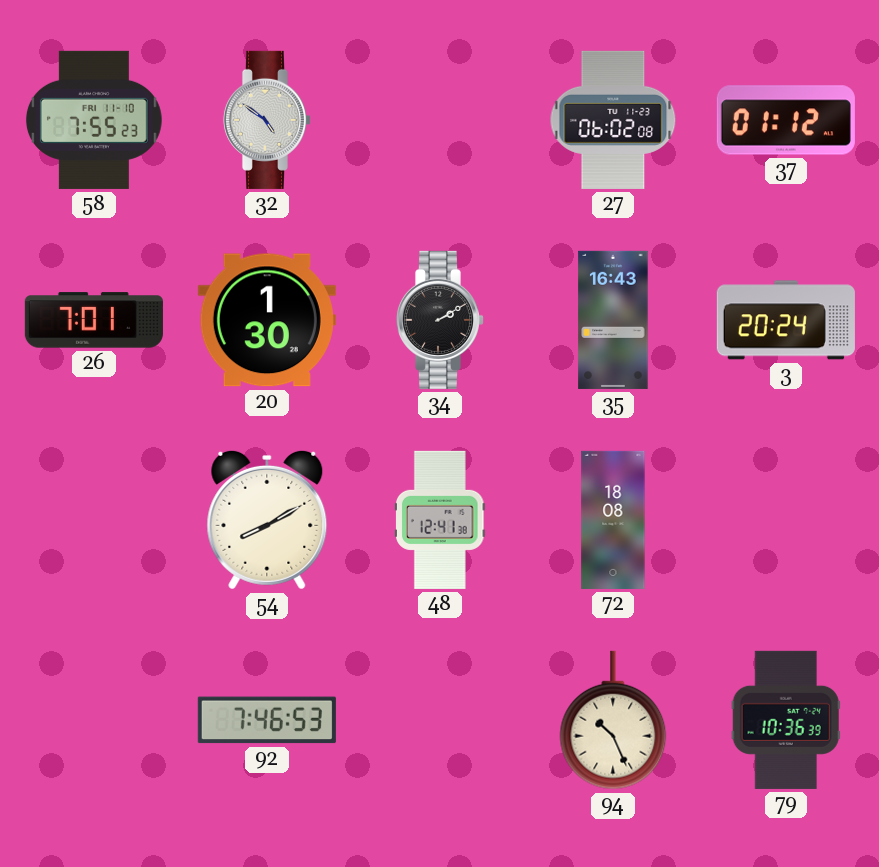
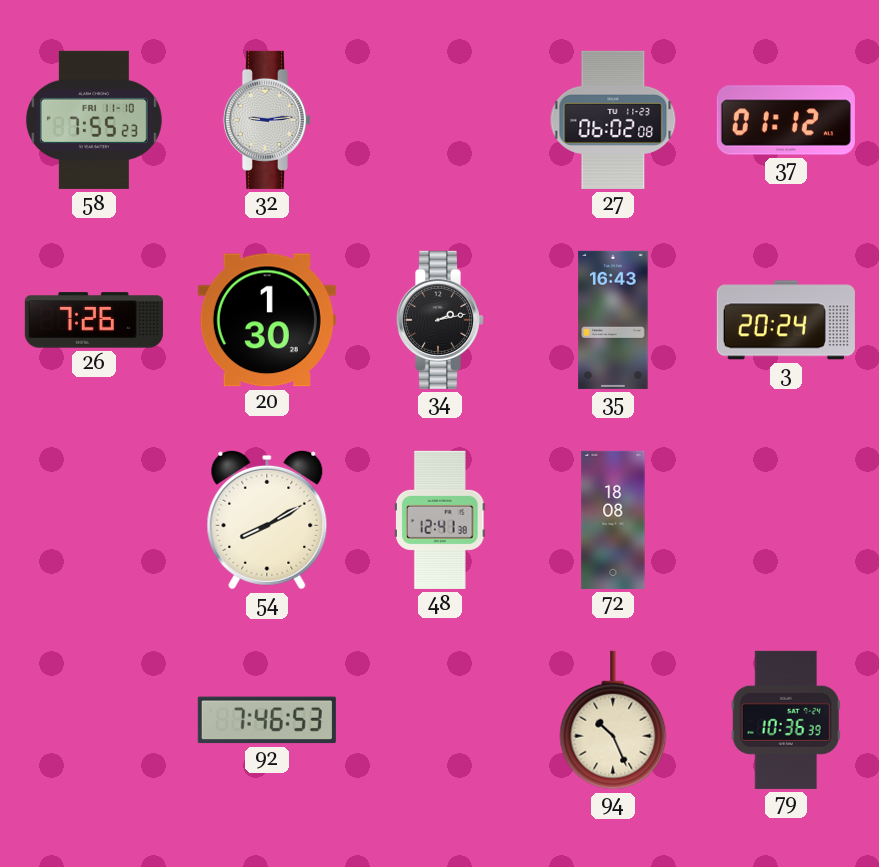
32: 4:51 -> 9:14 (267, 120)
26: 7:01 -> 7:26 (94, 320)
34: 2:10 -> 2:13 (440, 320)
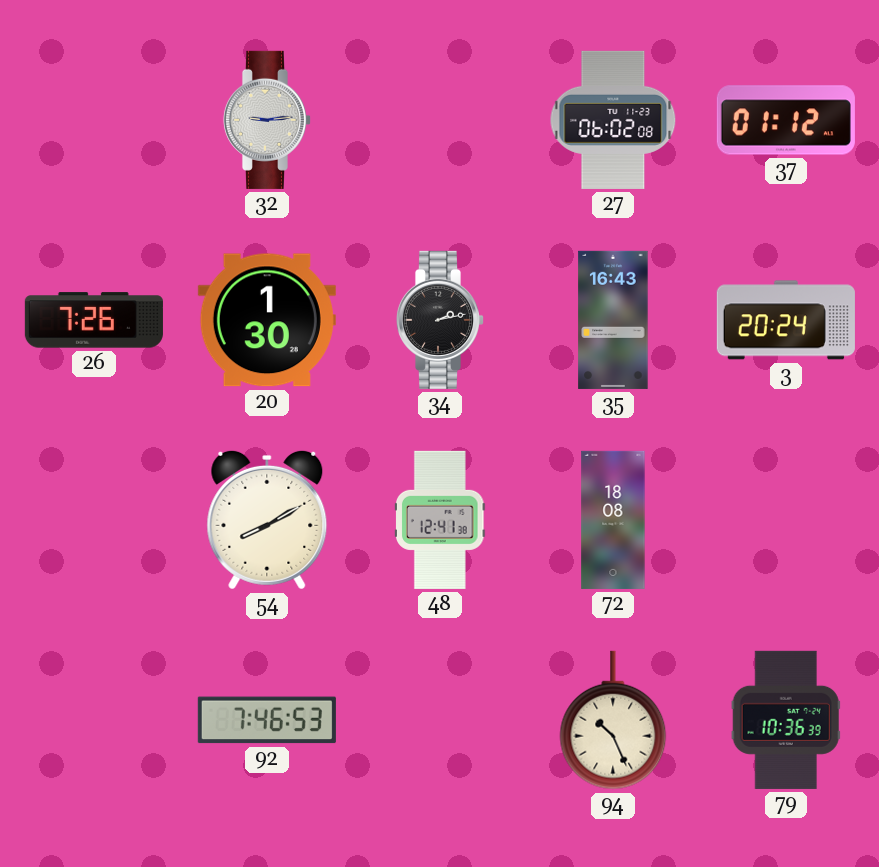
58: 7:55 -> none (94, 120)
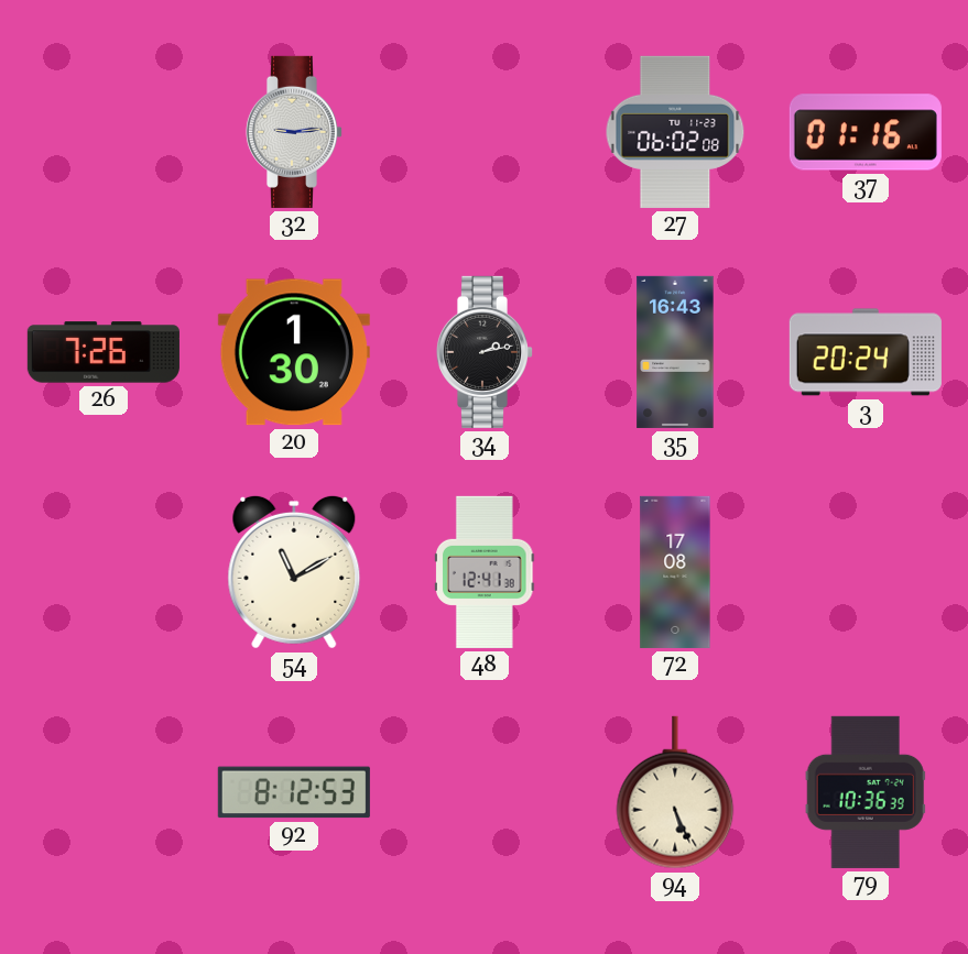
37: 01:12 -> 01:16 (866, 132)
54: 8:10 -> 11:10 (294, 572)
72: 18:08 -> 17:08 (675, 572)
92: 7:46 -> 8:12 (294, 792)
94: 10:26 -> 5:26 (675, 792)
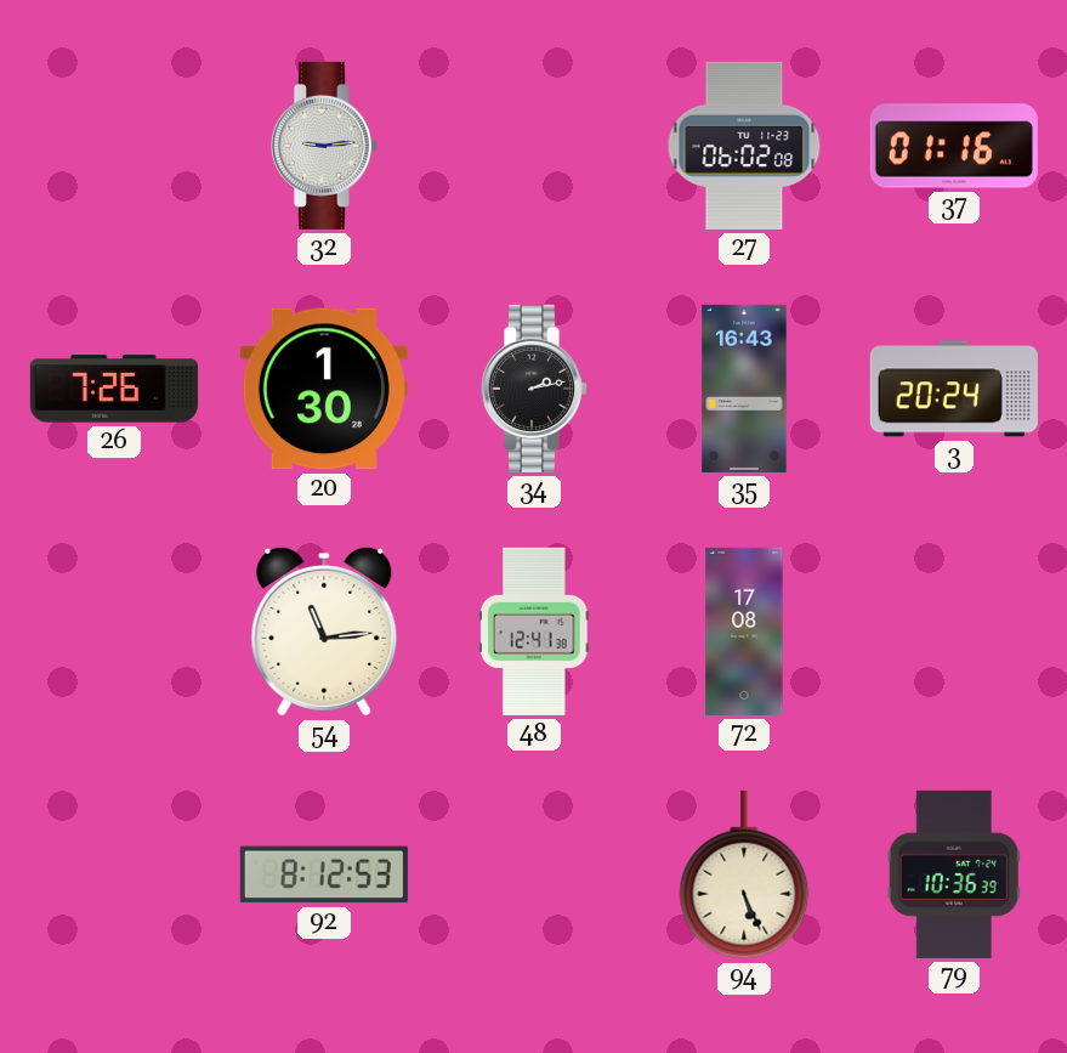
54: 11:10 -> 11:14 (324, 632)
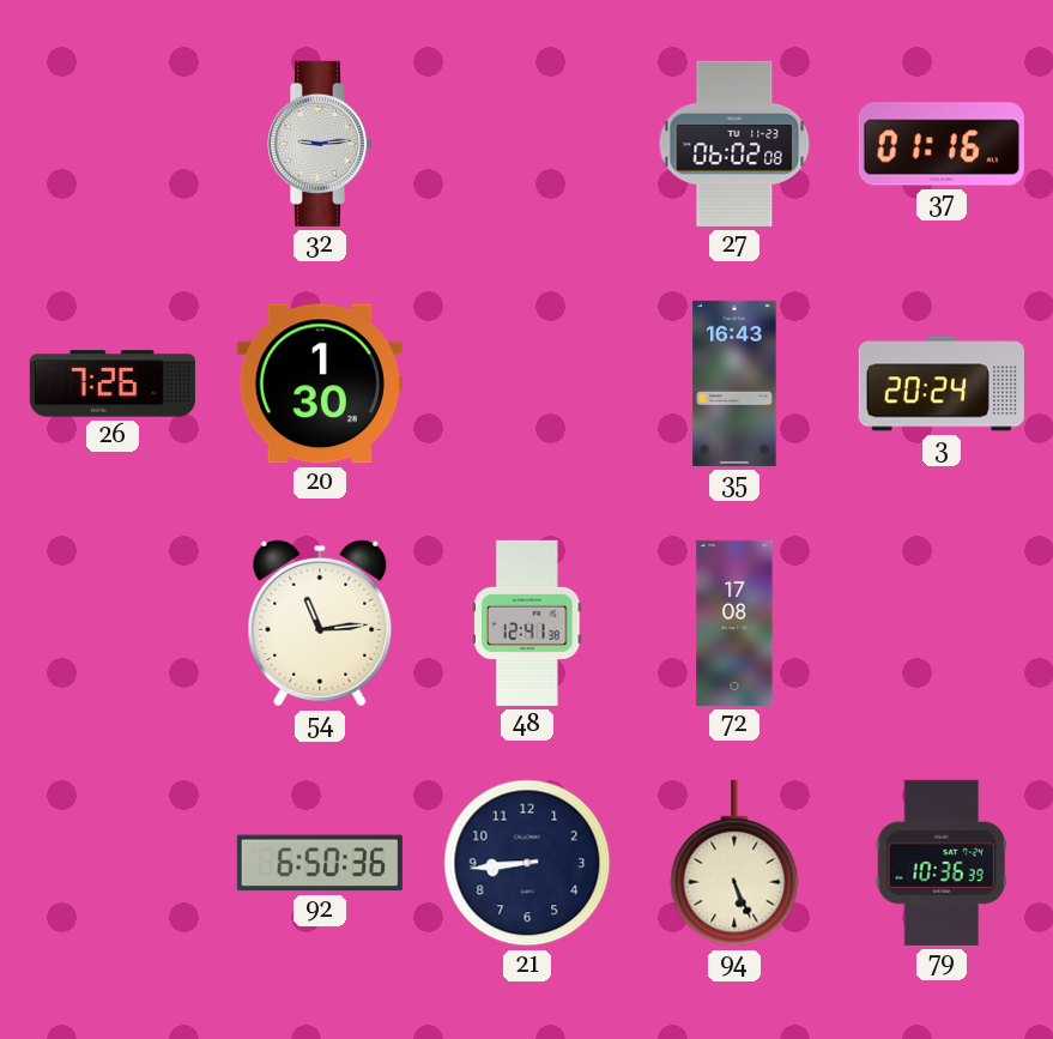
34: 2:13 -> none (534, 389)
92: 8:12 -> 6:50 (320, 863)
21: none -> 8:44 (527, 863)
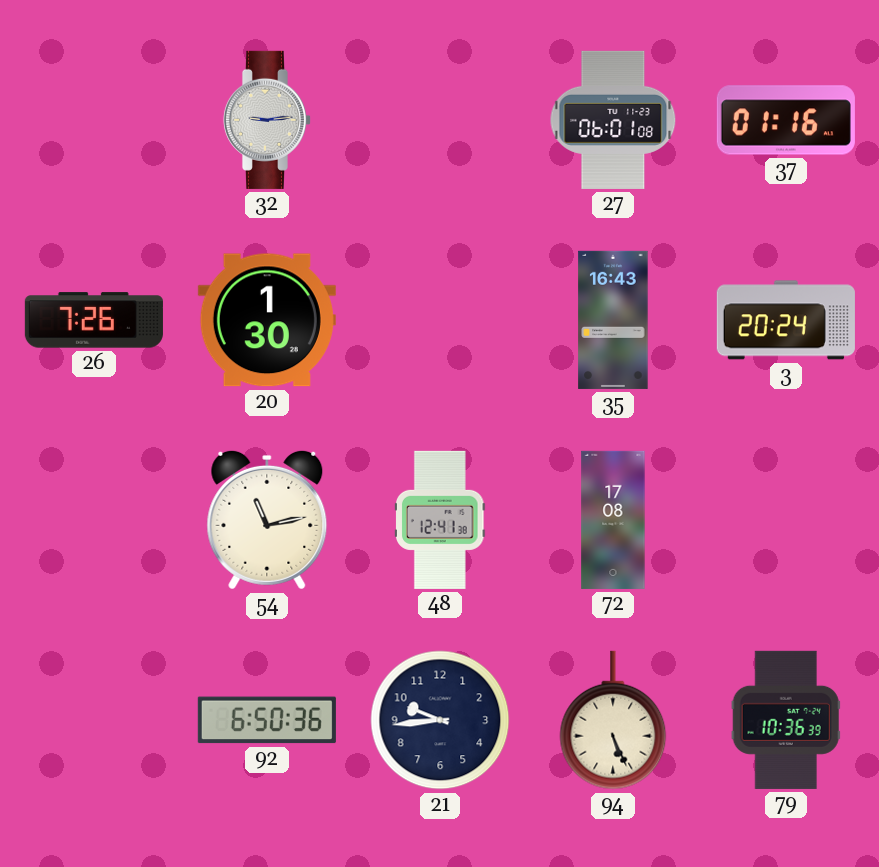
27: 06:02 -> 06:01 (613, 120)
54: 11:14 -> 11:13 (267, 520)
21: 8:44 -> 9:44 (440, 720)
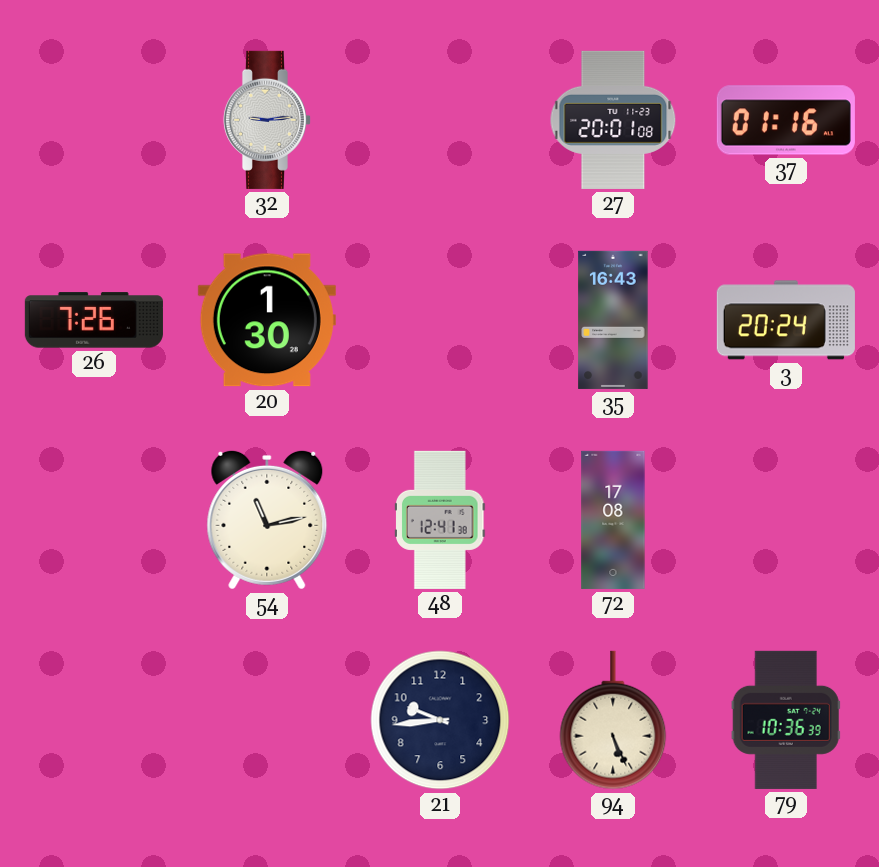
27: 06:01 -> 20:01 (613, 120)
92: 6:50 -> none (267, 720)
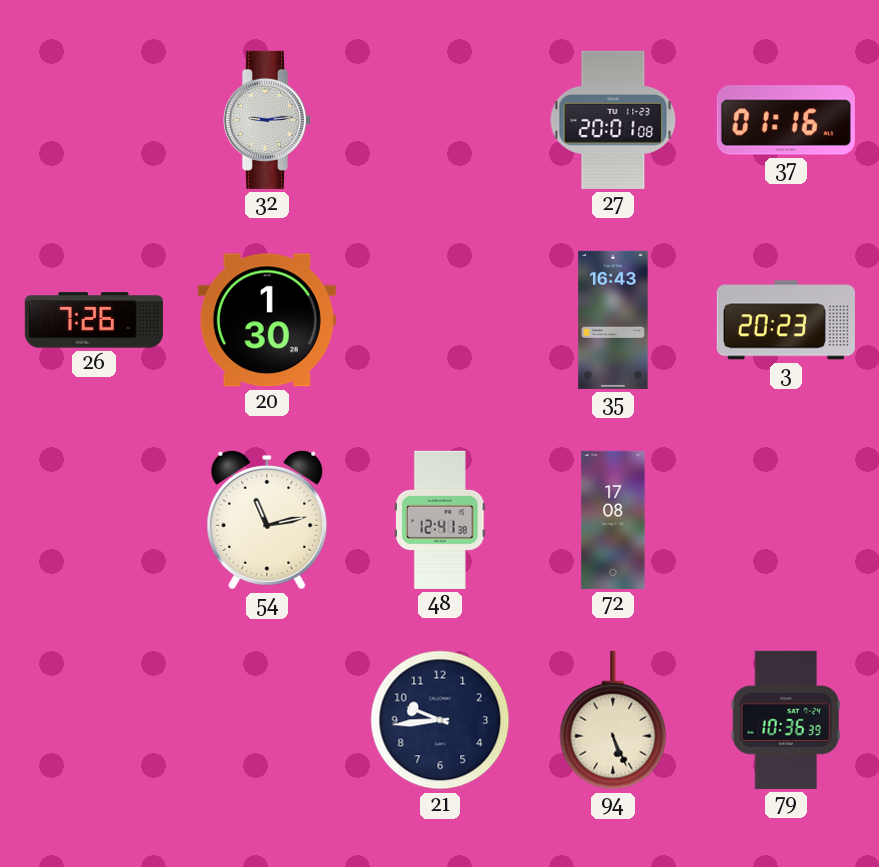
3: 20:24 -> 20:23 (786, 320)
